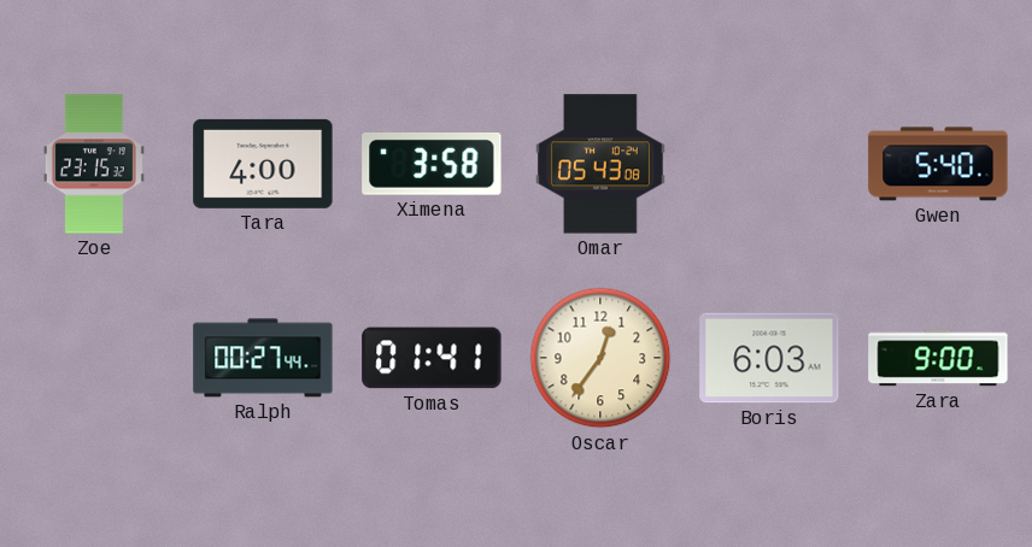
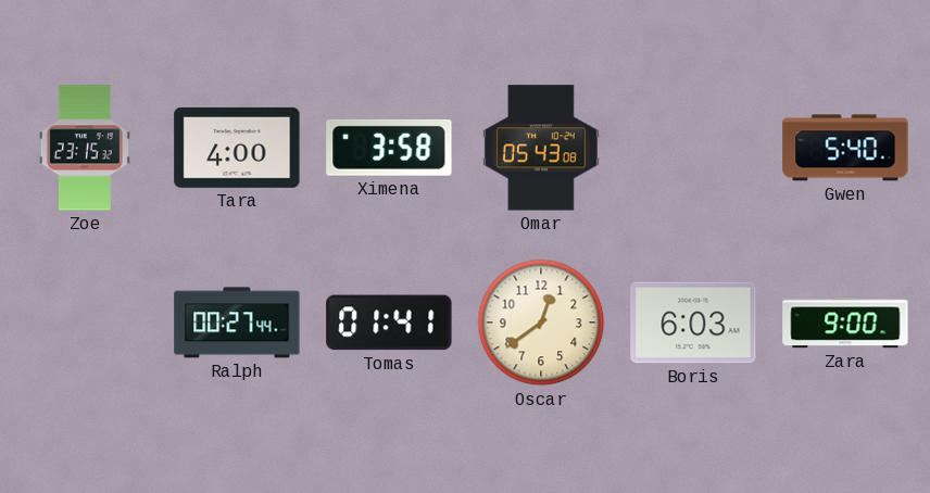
Oscar: 12:36 -> 12:39 (541, 323)
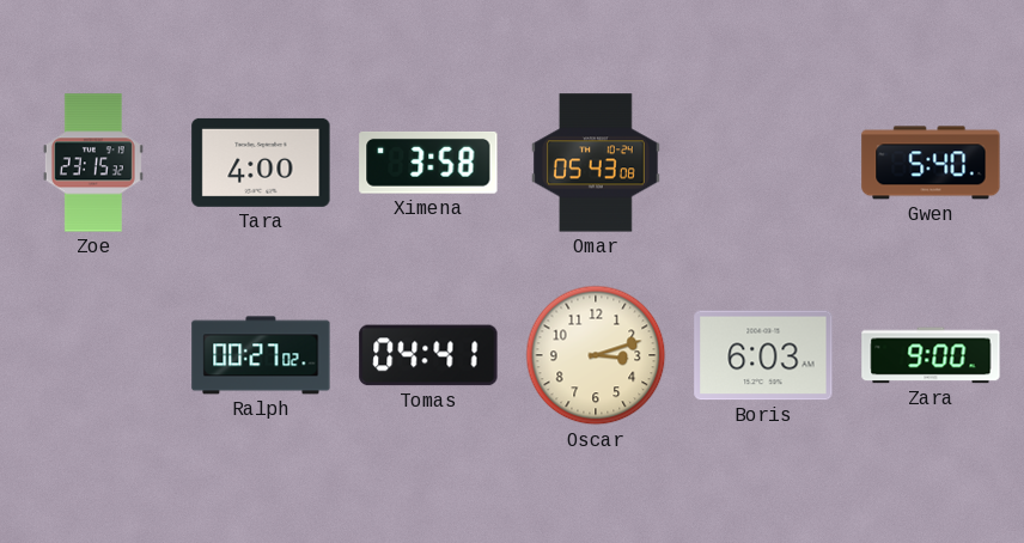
Ralph: 00:27:44 -> 00:27:02 (261, 355)
Tomas: 01:41 -> 04:41 (428, 355)
Oscar: 12:39 -> 3:12 (596, 355)
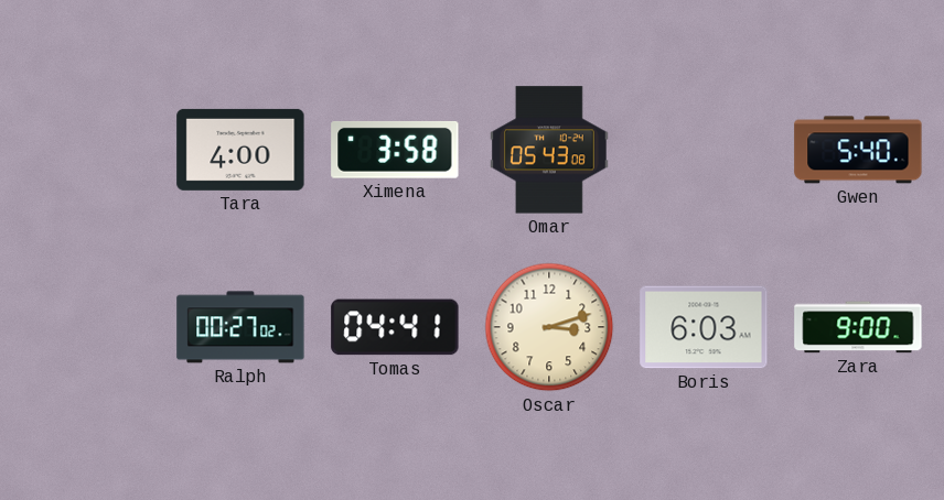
Zoe: 23:15 -> none (93, 163)
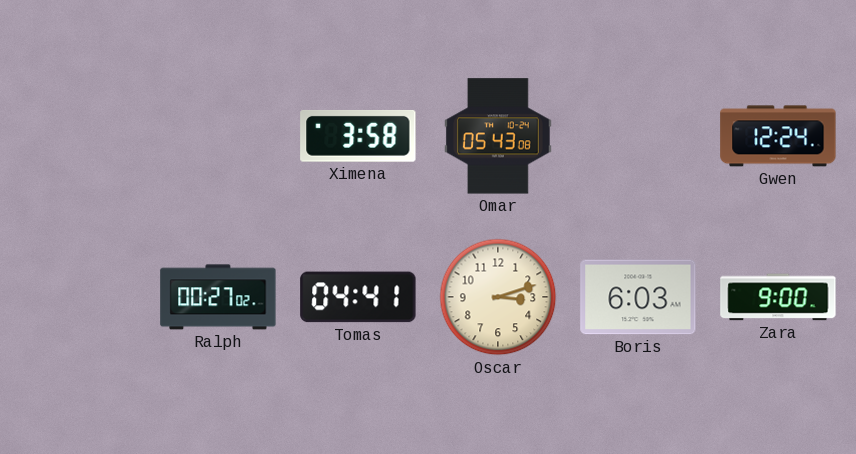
Tara: 4:00 -> none (240, 150)
Gwen: 5:40 -> 12:24 (778, 136)
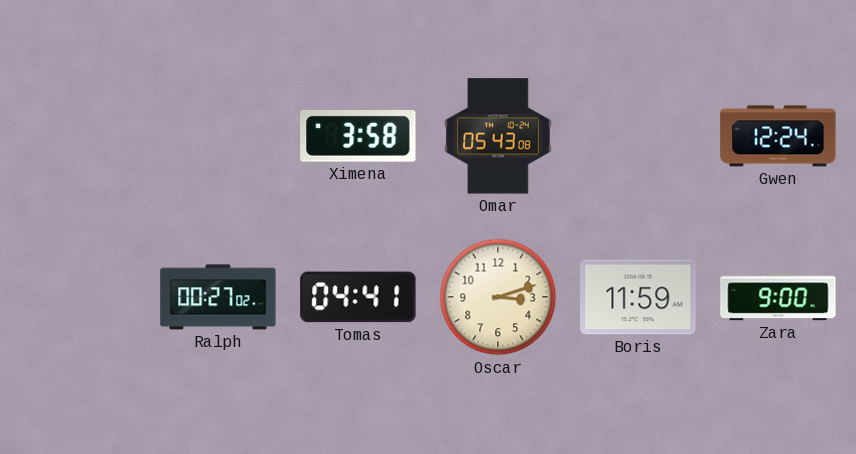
Boris: 6:03 -> 11:59 (638, 297)
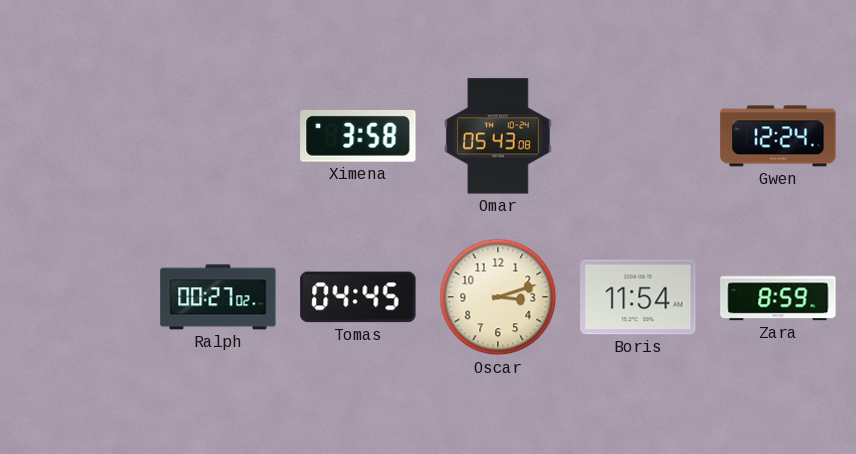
Tomas: 04:41 -> 04:45 (358, 297)
Boris: 11:59 -> 11:54 (638, 297)
Zara: 9:00 -> 8:59 (778, 297)
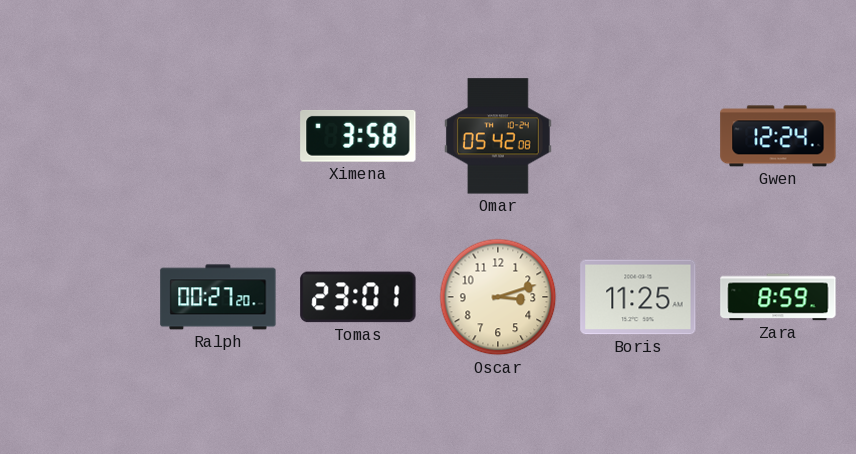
Omar: 05:43 -> 05:42 (498, 136)
Ralph: 00:27:02 -> 00:27:20 (218, 297)
Tomas: 04:45 -> 23:01 (358, 297)
Boris: 11:54 -> 11:25 (638, 297)
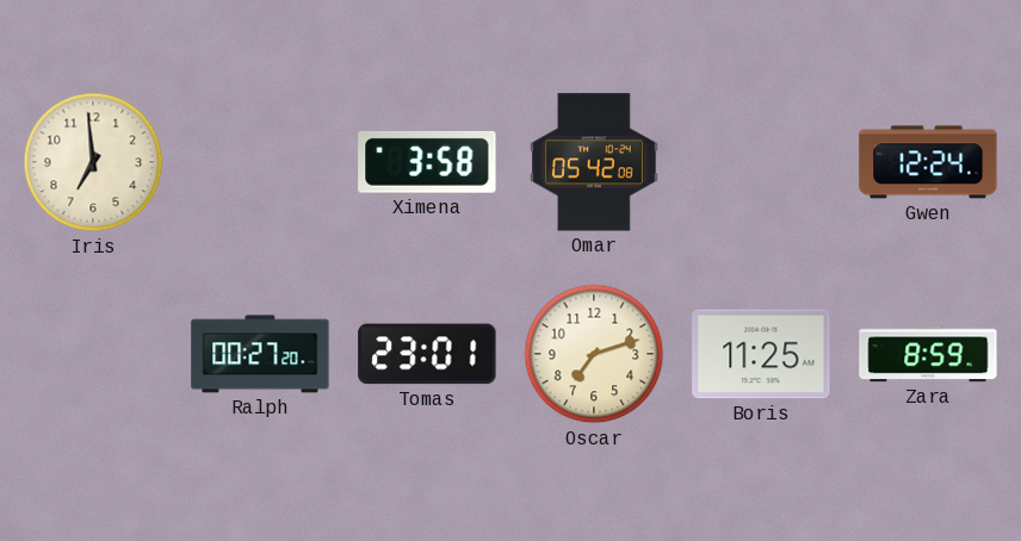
Iris: none -> 6:59 (93, 162)
Oscar: 3:12 -> 7:12 (594, 354)
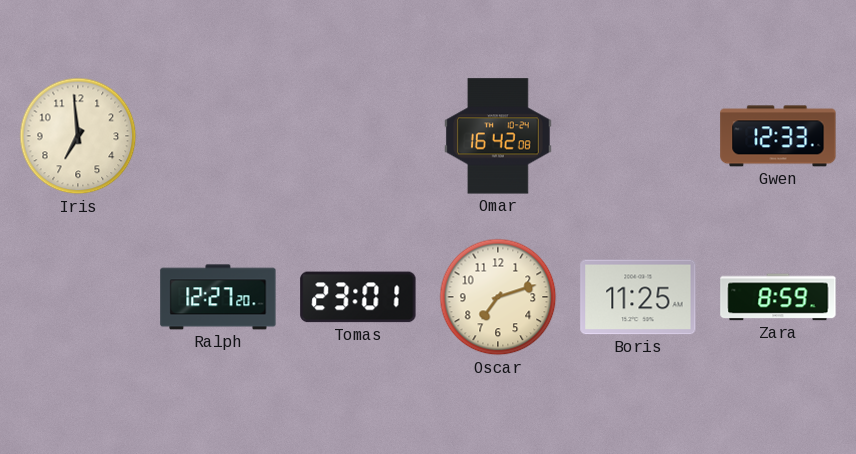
Ximena: 3:58 -> none (427, 162)
Omar: 05:42 -> 16:42 (498, 136)
Gwen: 12:24 -> 12:33 (778, 136)
Ralph: 00:27 -> 12:27 (218, 297)
